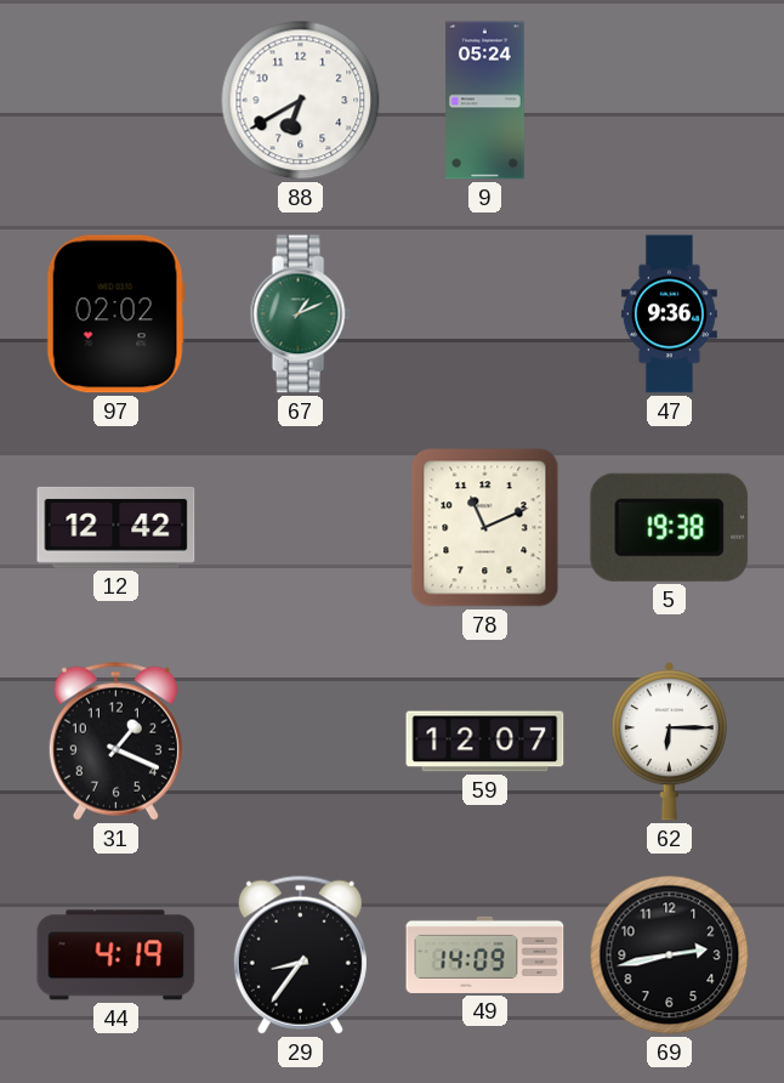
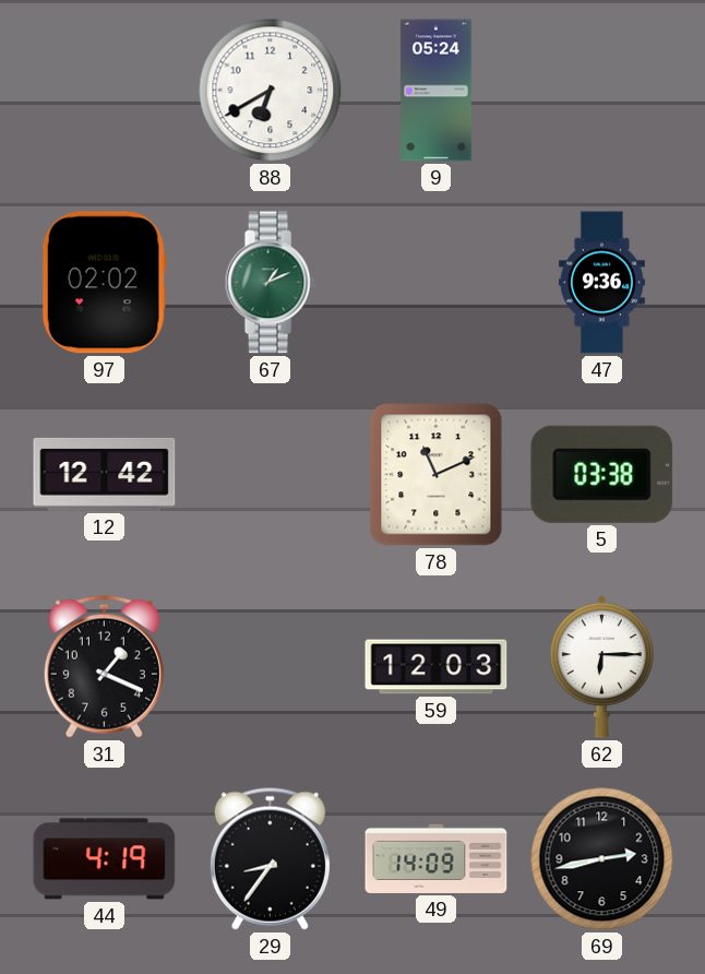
5: 19:38 -> 03:38 (602, 474)
59: 12:07 -> 12:03 (437, 667)
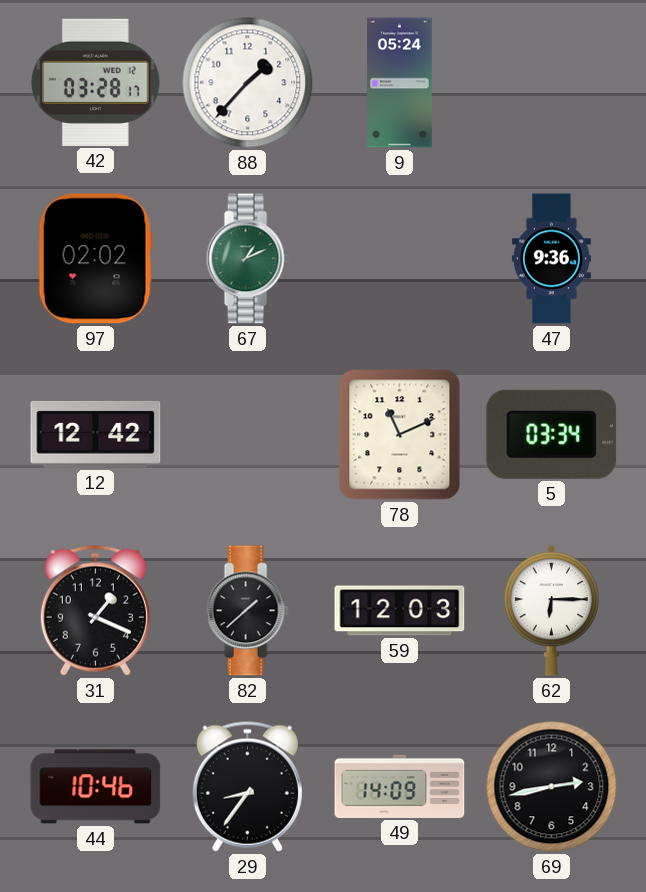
42: none -> 03:28 (95, 82)
88: 6:40 -> 1:37 (248, 83)
5: 03:38 -> 03:34 (552, 434)
82: none -> 1:38 (247, 611)
44: 4:19 -> 10:46 (96, 787)
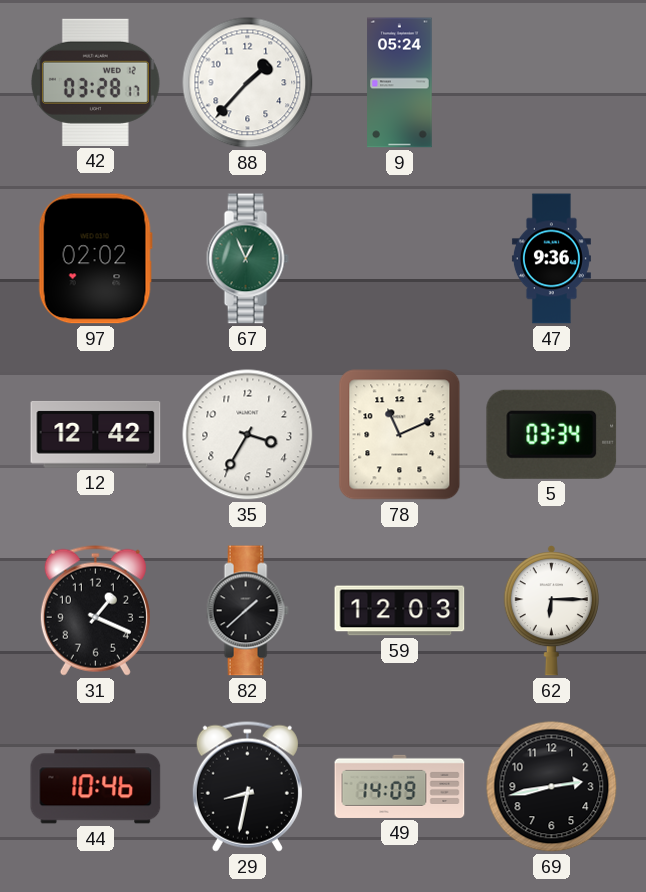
67: 1:11 -> 12:56 (247, 259)
35: none -> 3:35 (248, 435)
29: 8:36 -> 8:32 (247, 786)
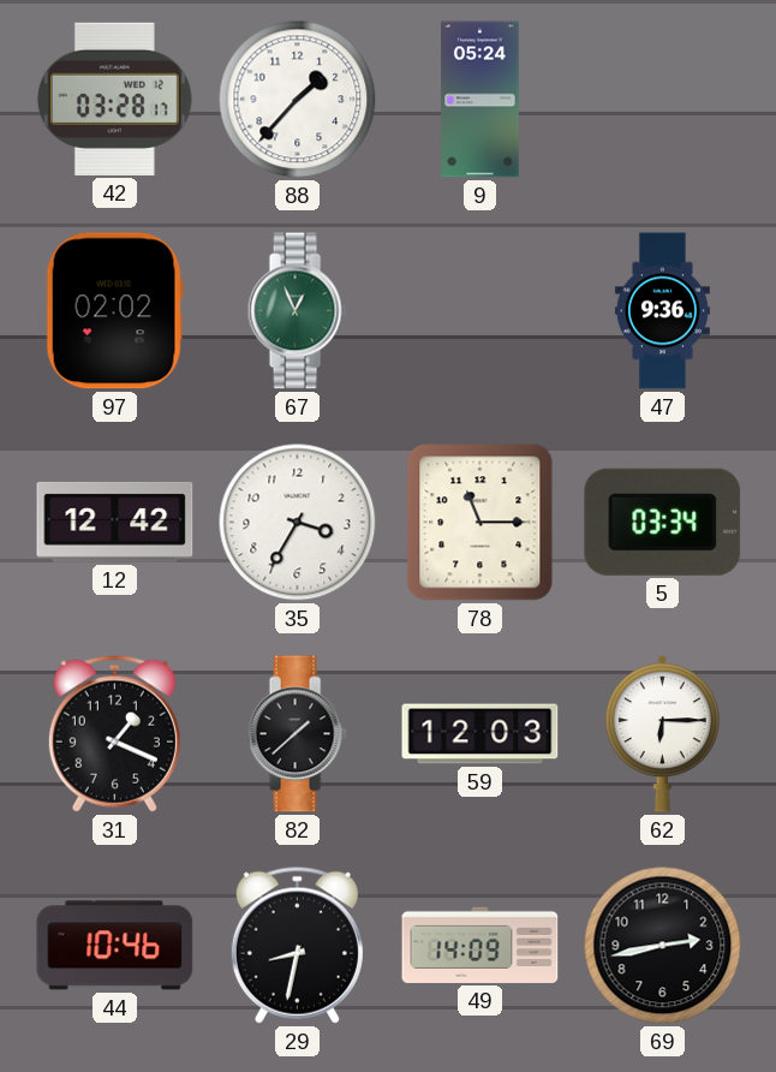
78: 11:11 -> 11:15 (480, 523)
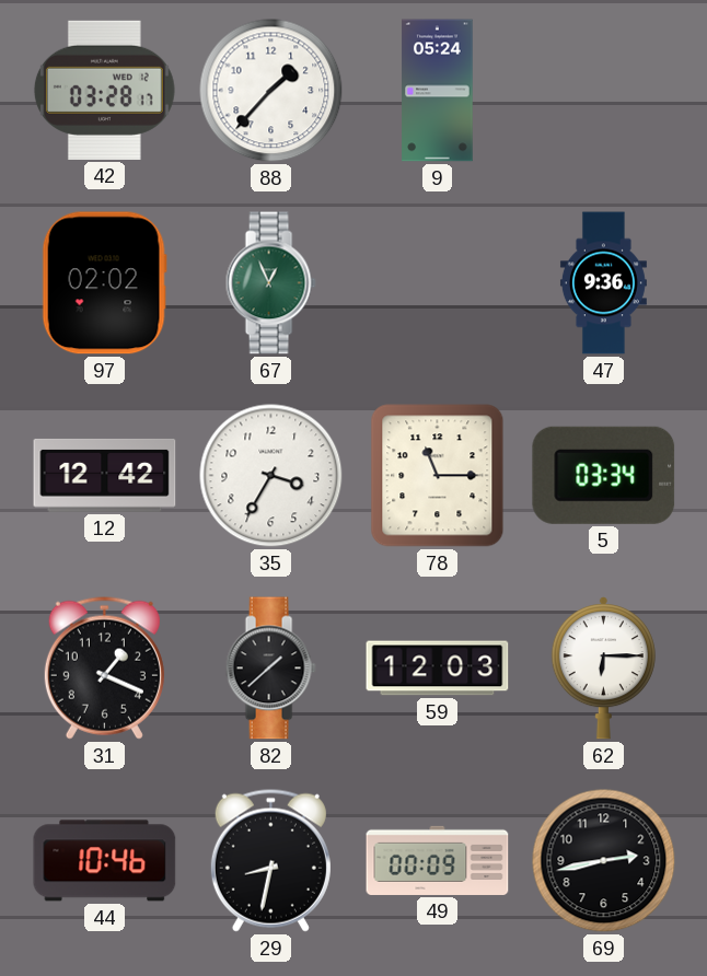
49: 14:09 -> 00:09 (438, 860)
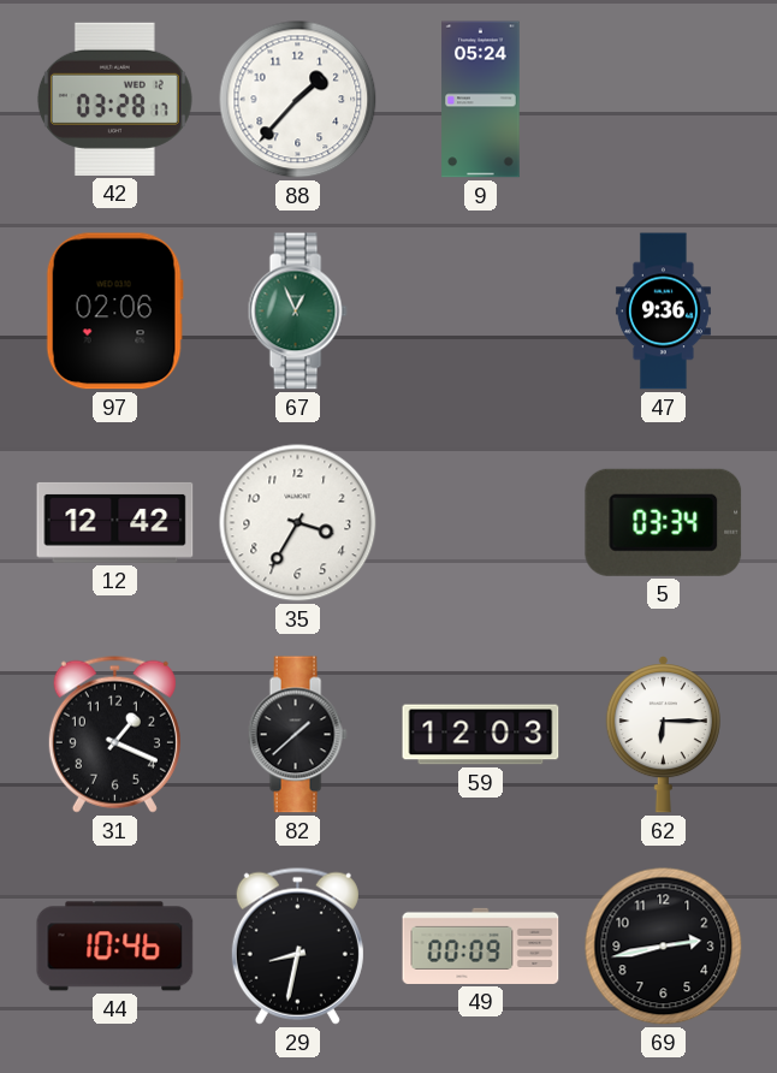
97: 02:02 -> 02:06 (114, 312)
78: 11:15 -> none (438, 476)
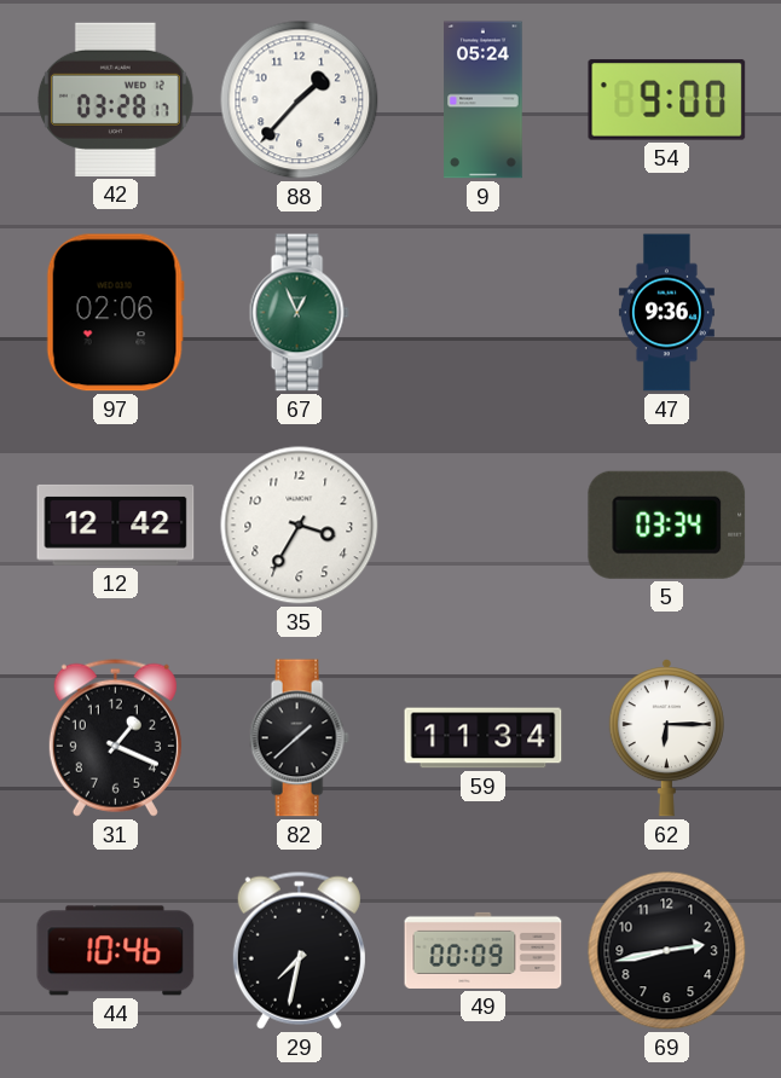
54: none -> 9:00 (667, 100)
59: 12:03 -> 11:34 (484, 738)
29: 8:32 -> 7:32 (299, 950)
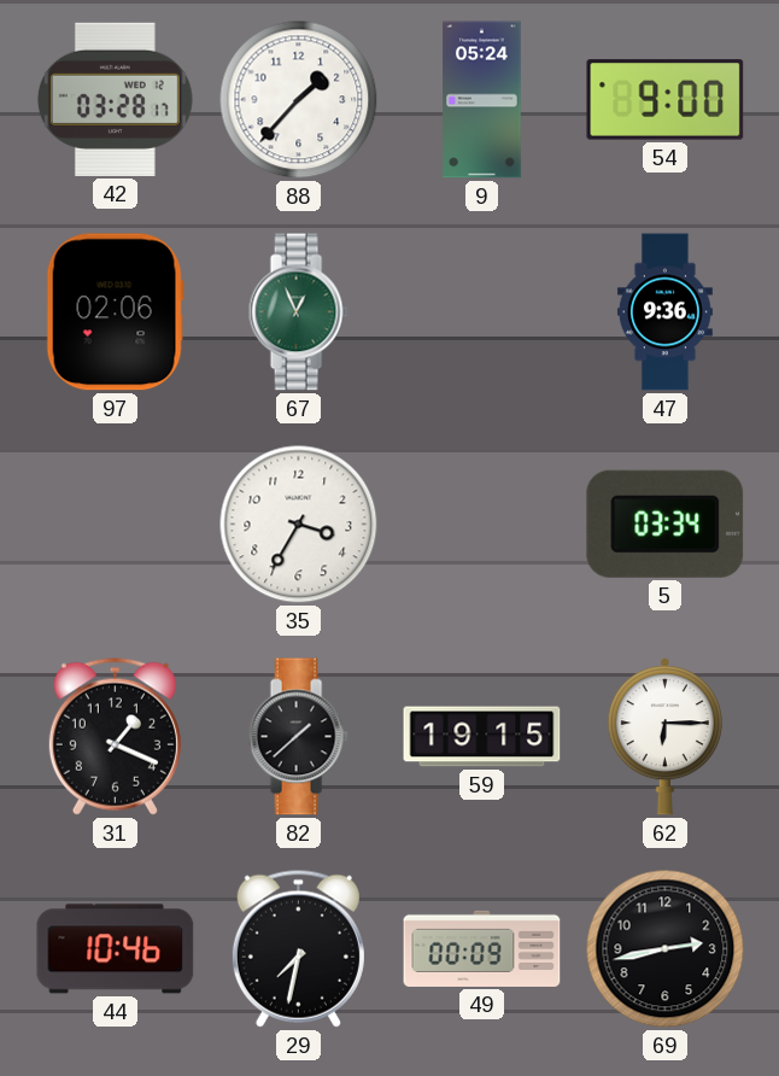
12: 12:42 -> none (116, 524)
59: 11:34 -> 19:15 (482, 737)
